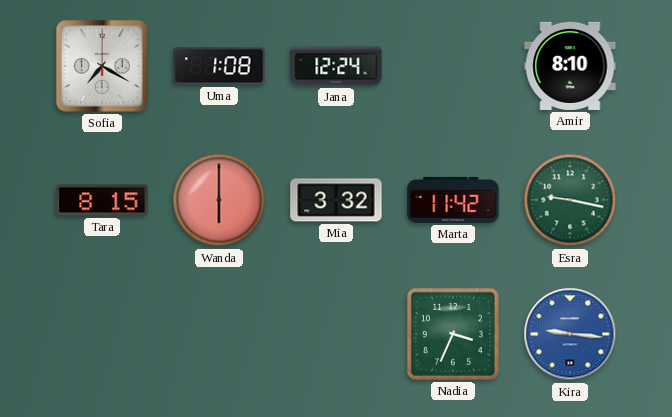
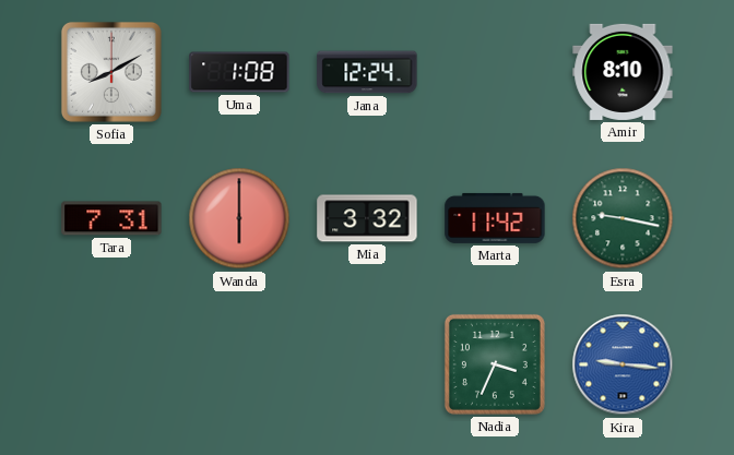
Sofia: 7:20 -> 8:10 (111, 72)
Tara: 8:15 -> 7:31 (111, 218)
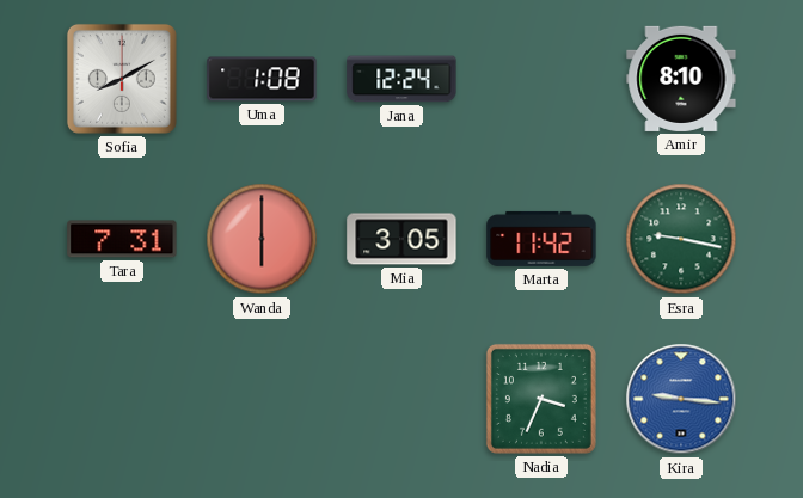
Mia: 3:32 -> 3:05 (401, 239)
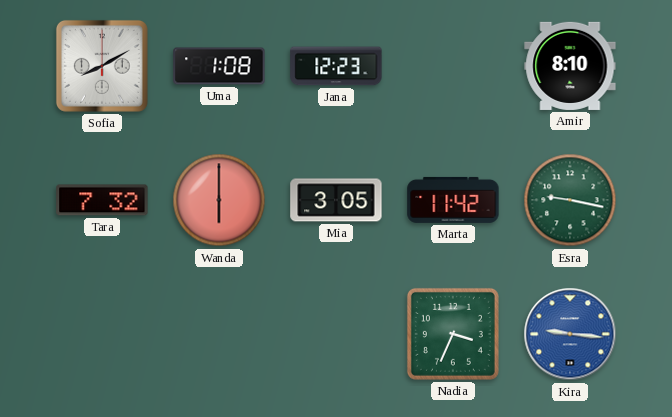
Jana: 12:24 -> 12:23 (336, 66)
Tara: 7:31 -> 7:32 (102, 200)
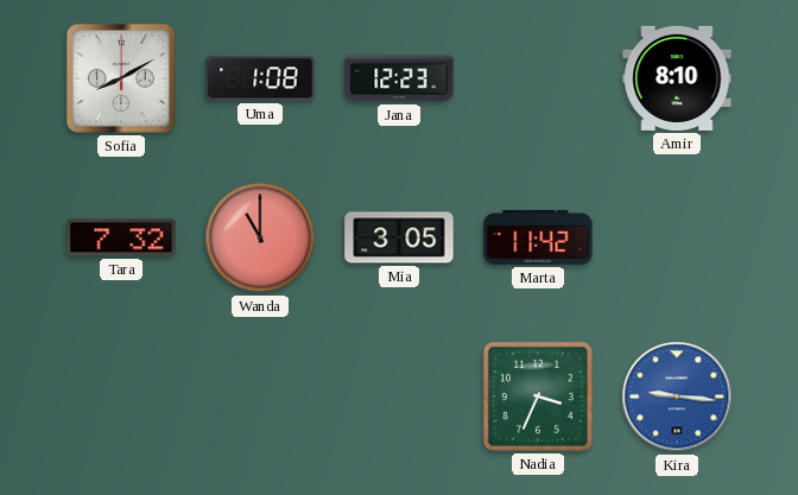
Wanda: 6:00 -> 11:00 (260, 237)
Esra: 9:17 -> none (570, 200)
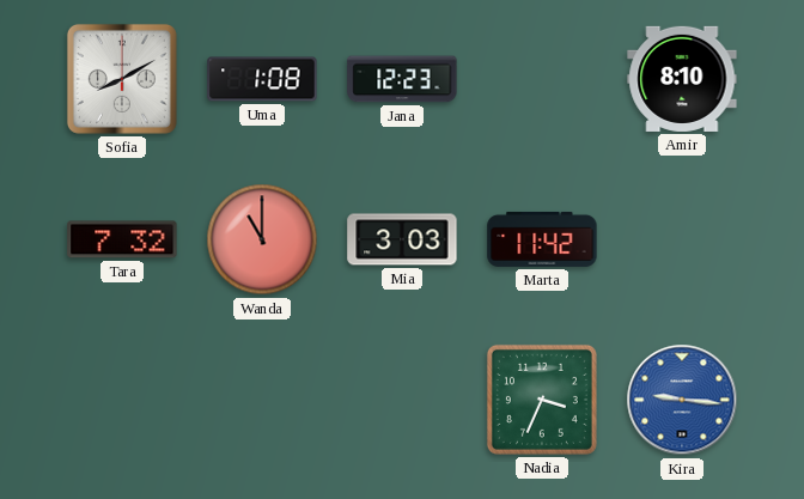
Mia: 3:05 -> 3:03 (402, 239)
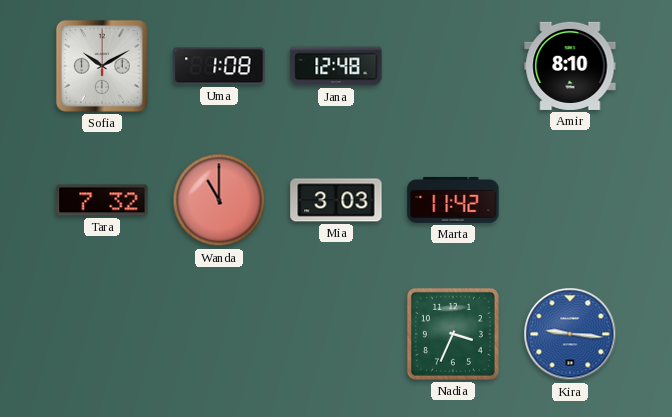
Sofia: 8:10 -> 10:10 (102, 66)
Jana: 12:23 -> 12:48 (336, 66)
